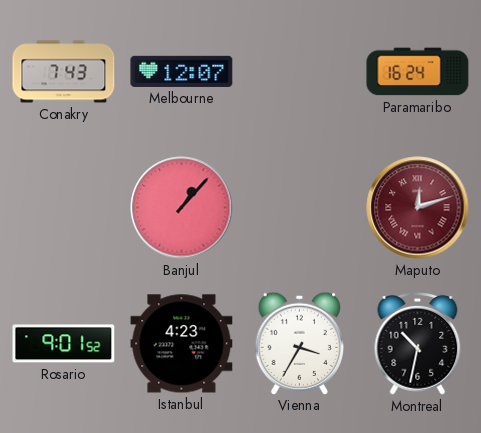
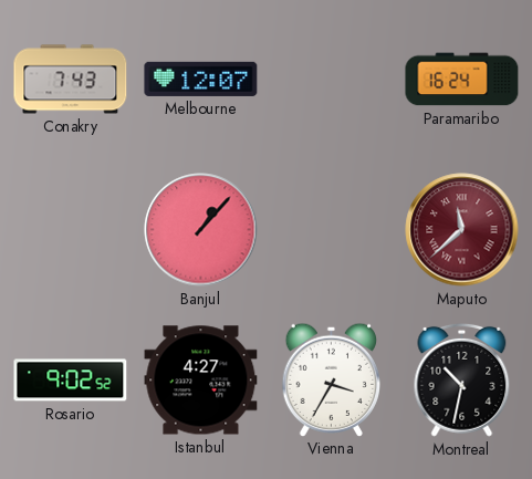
Maputo: 12:12 -> 11:38 (462, 230)
Rosario: 9:01 -> 9:02 (71, 381)
Istanbul: 4:23 -> 4:27 (201, 381)
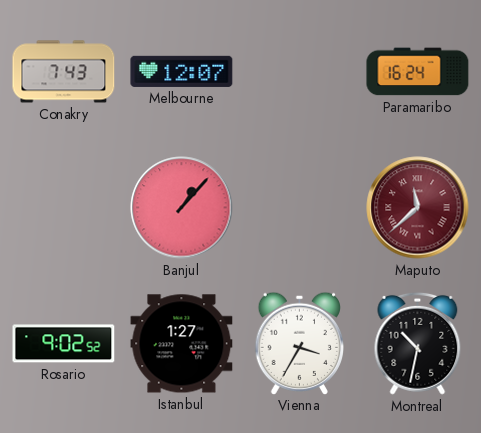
Istanbul: 4:27 -> 1:27 (182, 344)
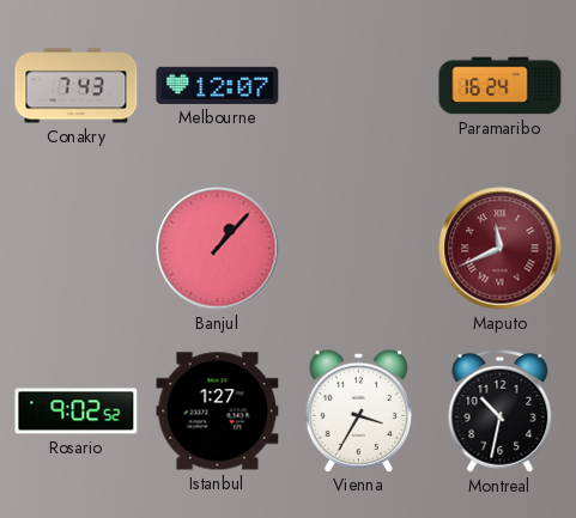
Maputo: 11:38 -> 11:41 (501, 249)
